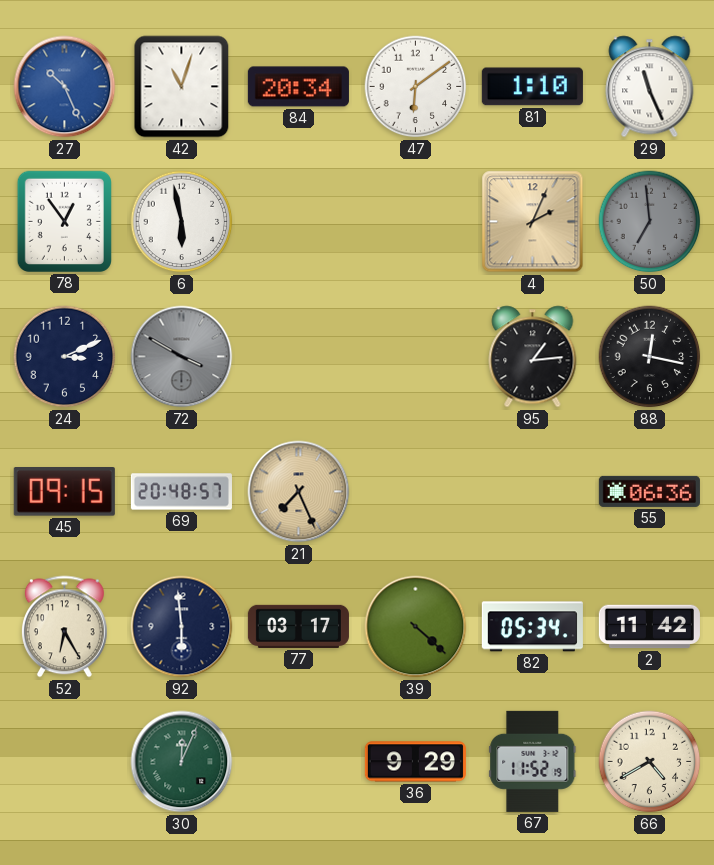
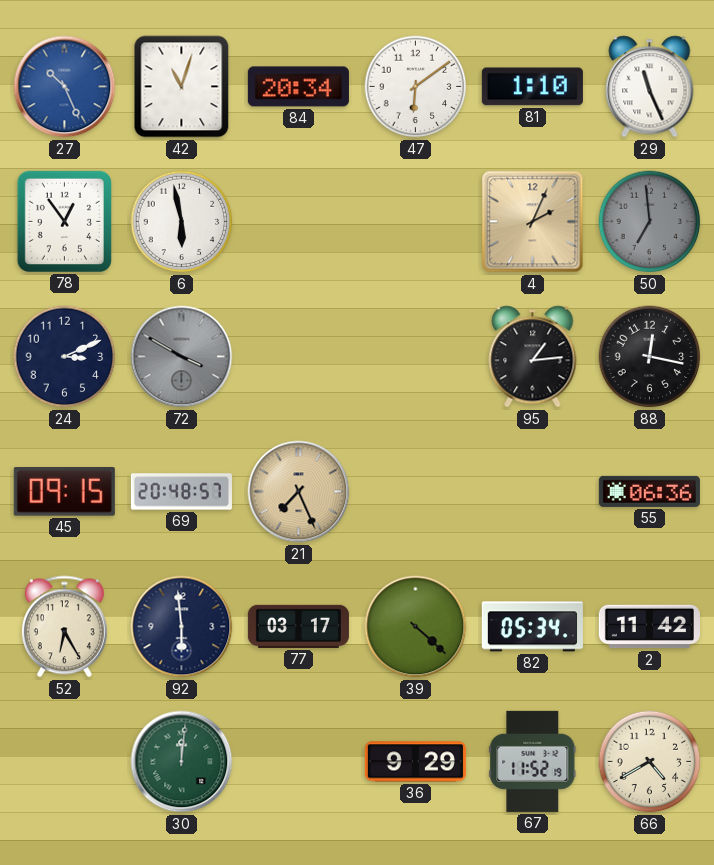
30: 12:04 -> 12:01 (182, 762)
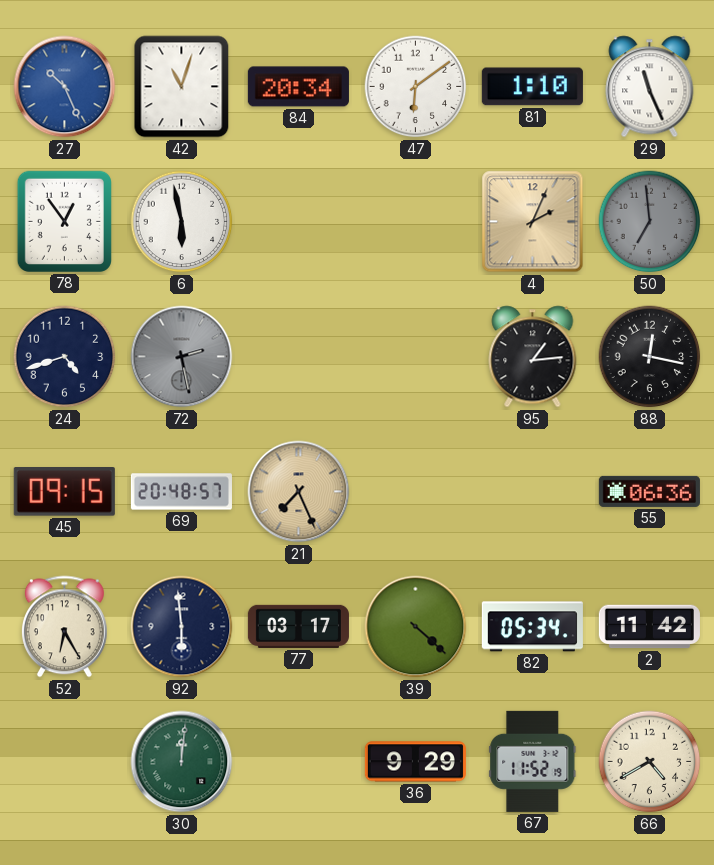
24: 3:11 -> 4:42 (65, 357)
72: 3:50 -> 2:28 (182, 357)
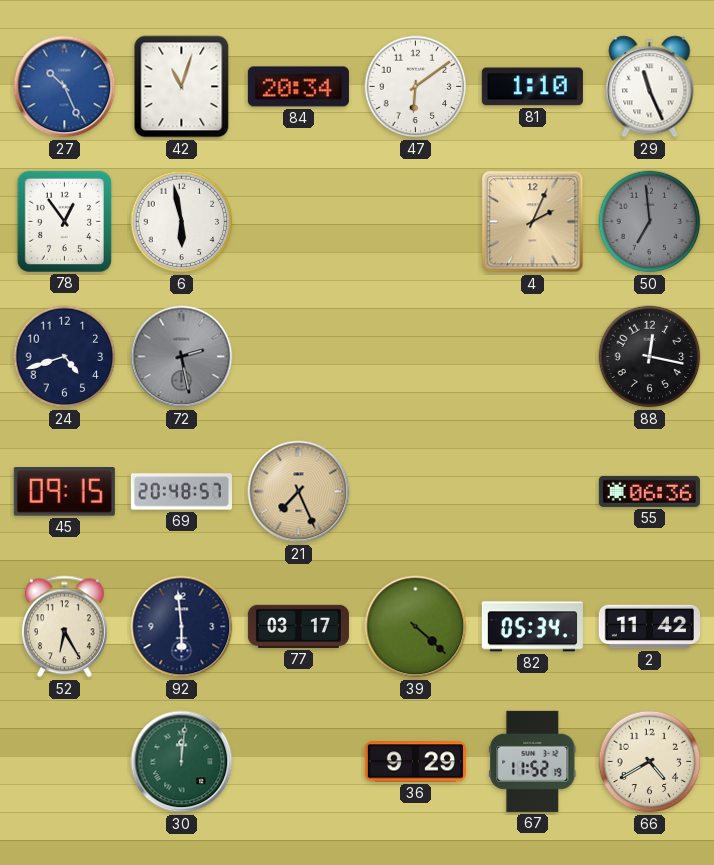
95: 1:14 -> none (533, 357)
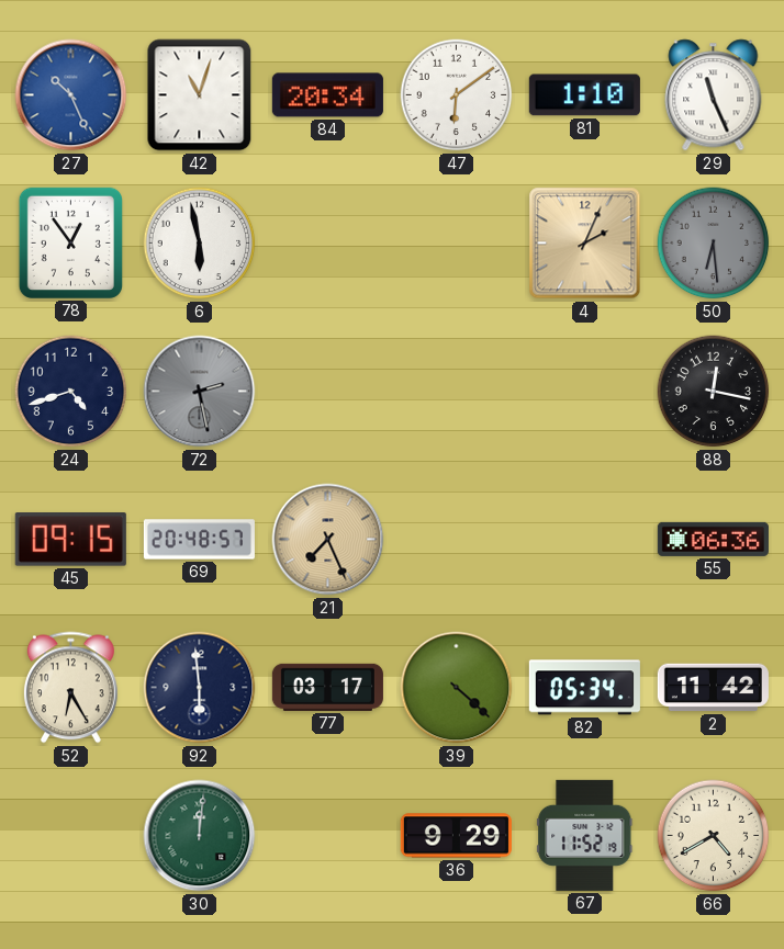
50: 6:59 -> 6:29 (714, 244)
